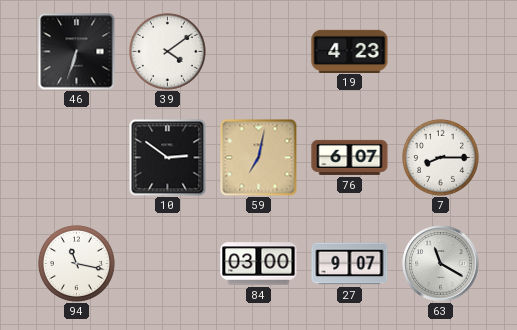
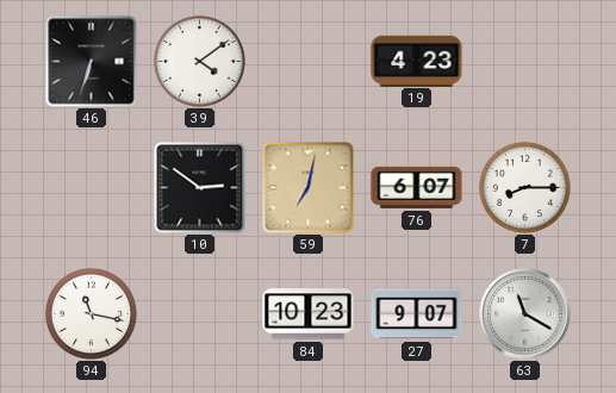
84: 03:00 -> 10:23 (309, 314)
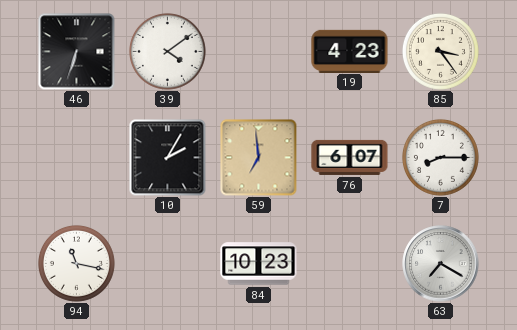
85: none -> 3:24 (440, 51)
10: 2:51 -> 2:05 (168, 158)
59: 7:02 -> 6:59 (259, 158)
27: 9:07 -> none (417, 314)
63: 11:20 -> 7:20 (441, 264)
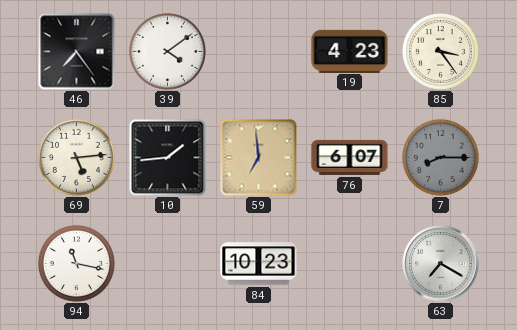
46: 6:33 -> 7:24 (77, 52)
69: none -> 5:14 (76, 157)
10: 2:05 -> 1:44 (168, 158)
7 dial: white -> grey (440, 157)
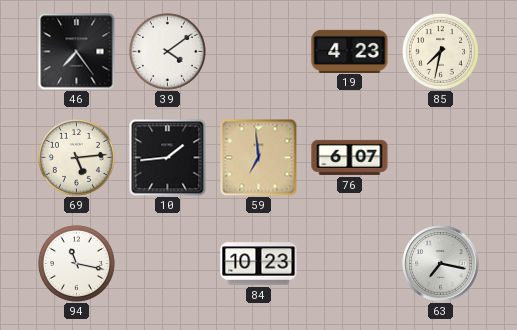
85: 3:24 -> 7:32 (440, 51)
7: 8:15 -> none (440, 157)
63: 7:20 -> 7:17 (441, 264)
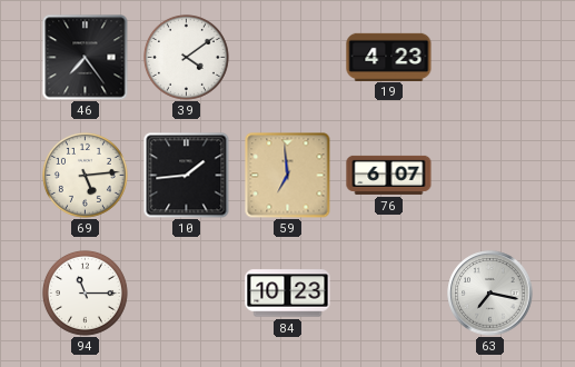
85: 7:32 -> none (440, 51)
94: 11:17 -> 11:15 (85, 292)
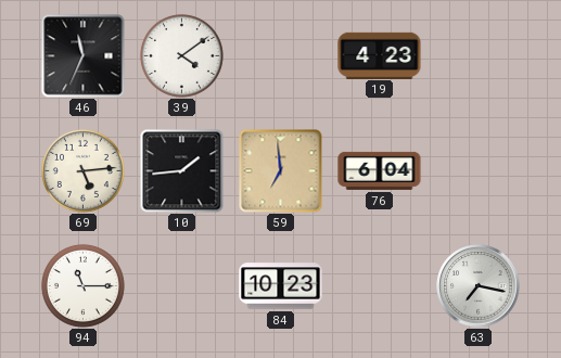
46: 7:24 -> 11:34 (84, 56)
76: 6:07 -> 6:04 (380, 170)
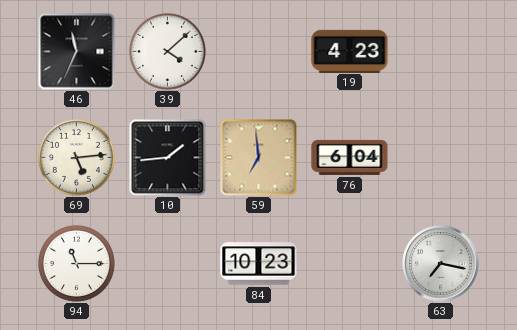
39: 4:09 -> 4:08 (167, 51)
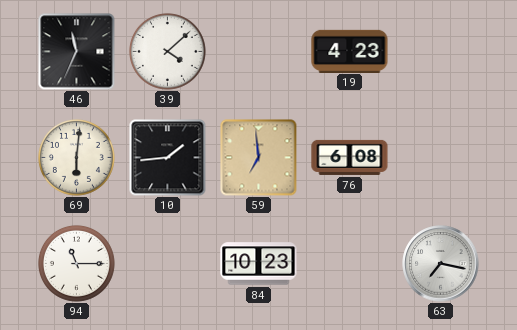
69: 5:14 -> 6:01 (76, 157)
76: 6:04 -> 6:08 (350, 157)
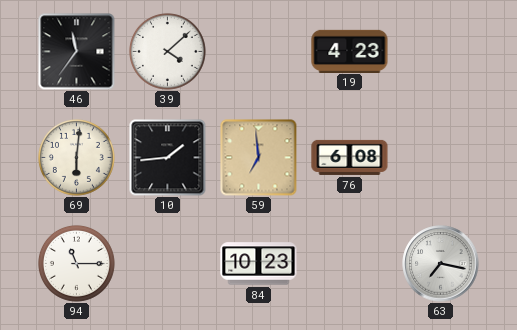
46: 11:34 -> 11:36 (77, 52)
